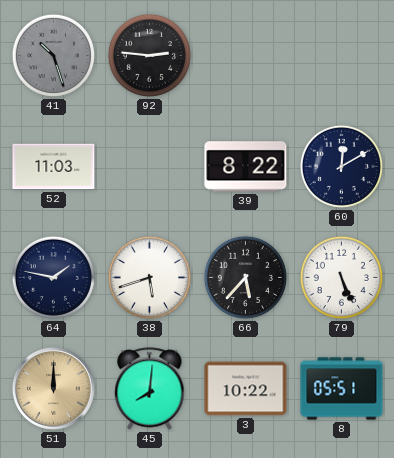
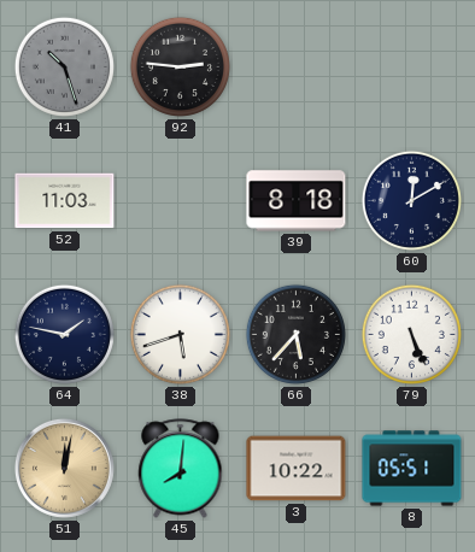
39: 8:22 -> 8:18 (297, 201)
51: 12:00 -> 12:02 (64, 468)
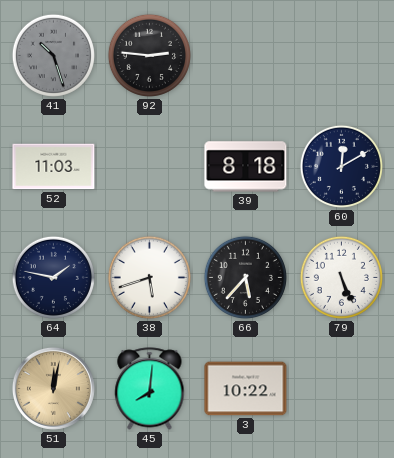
8: 05:51 -> none (412, 469)
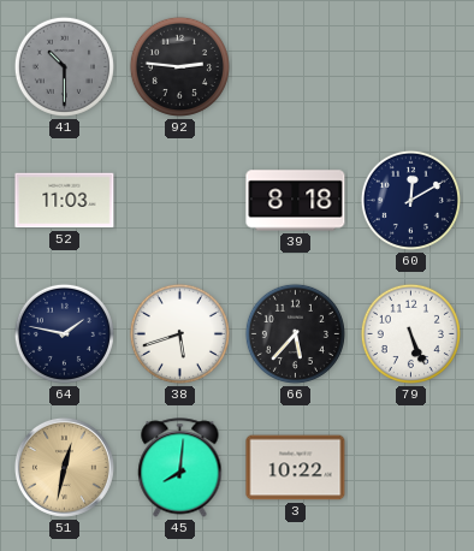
41: 10:27 -> 10:30 (64, 66)
51: 12:02 -> 12:32 (64, 467)
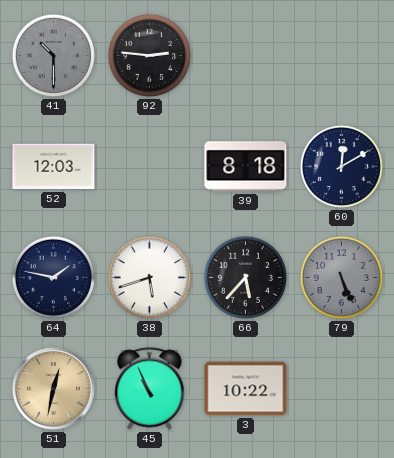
52: 11:03 -> 12:03 (54, 167)
79 dial: white -> grey (341, 277)
45: 8:01 -> 10:56 (150, 389)
